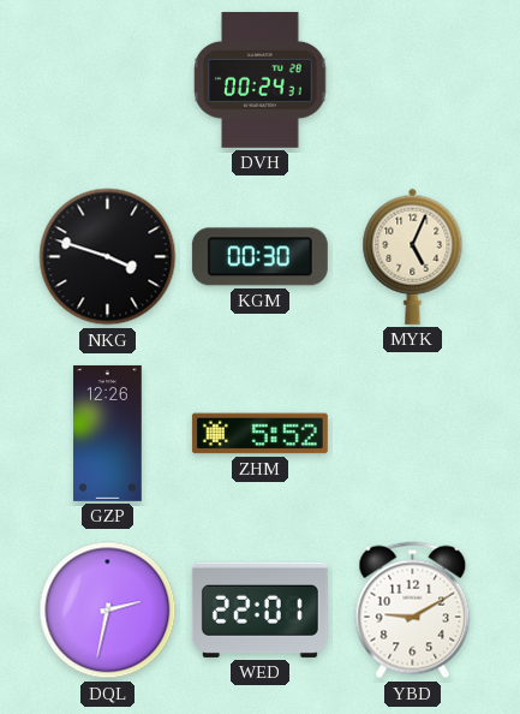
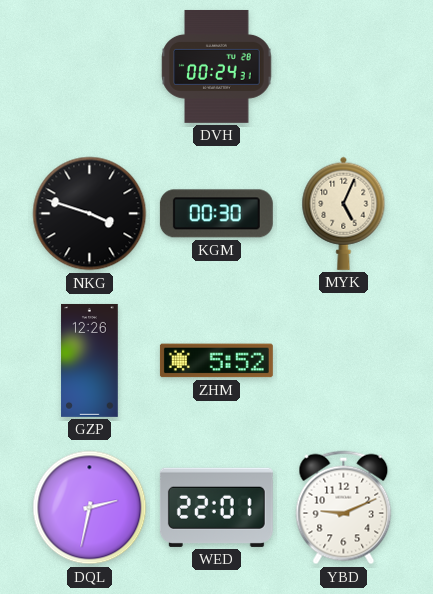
YBD: 9:10 -> 9:11 (344, 508)
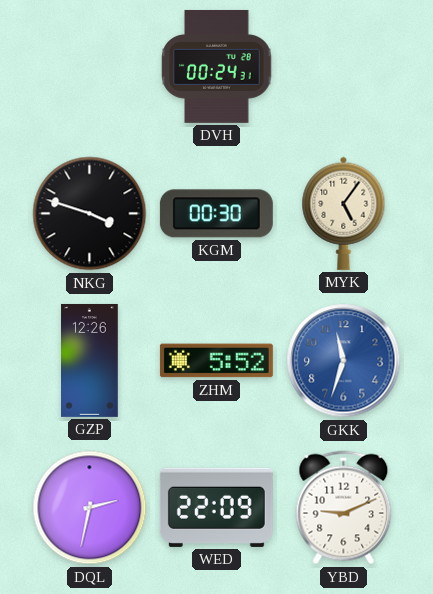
MYK: 5:04 -> 5:06 (344, 213)
GKK: none -> 11:33 (344, 361)
WED: 22:01 -> 22:09 (216, 507)
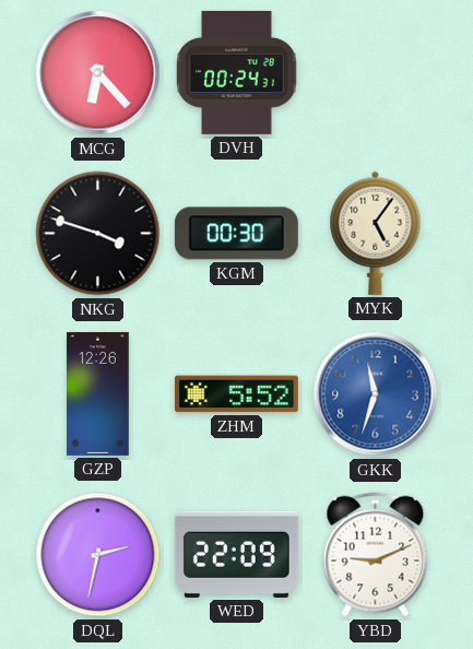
MCG: none -> 6:23 (98, 73)
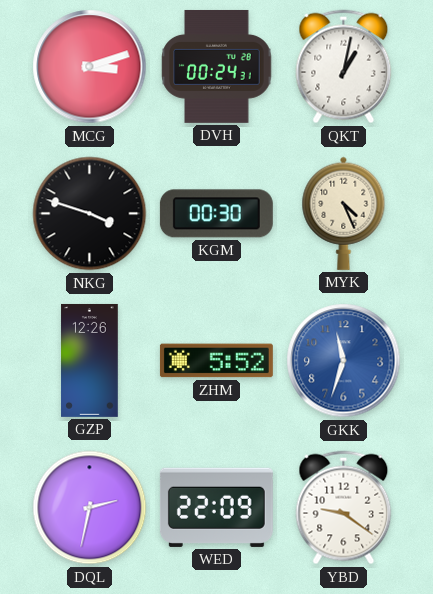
MCG: 6:23 -> 3:12 (90, 67)
QKT: none -> 1:02 (344, 67)
MYK: 5:06 -> 4:26 (344, 213)
YBD: 9:11 -> 9:21 (344, 508)
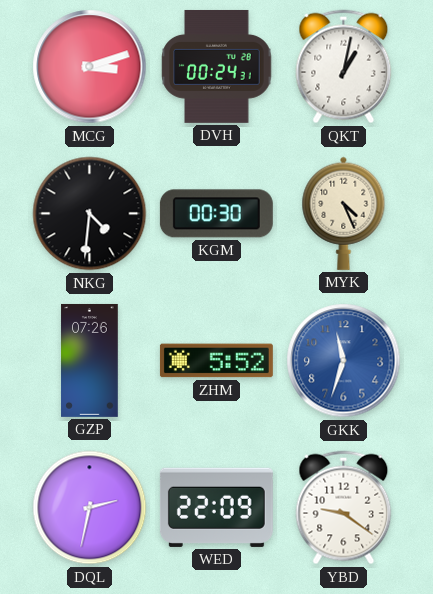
NKG: 3:48 -> 4:31 (90, 214)
GZP: 12:26 -> 07:26 (90, 360)
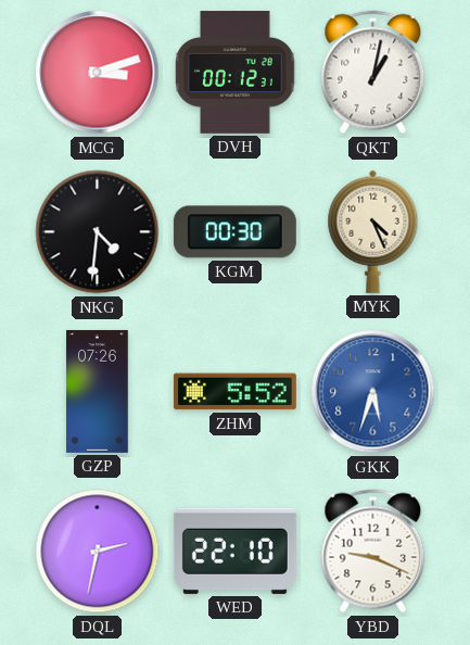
DVH: 00:24 -> 00:12 (236, 72)
GKK: 11:33 -> 5:33 (373, 392)
WED: 22:09 -> 22:10 (234, 551)
YBD: 9:21 -> 9:19 (373, 552)
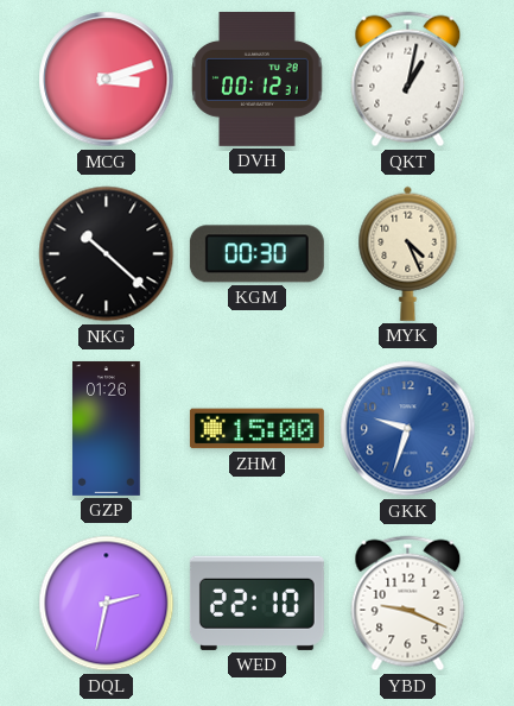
NKG: 4:31 -> 10:22 (107, 254)
GZP: 07:26 -> 01:26 (107, 428)
ZHM: 5:52 -> 15:00 (256, 429)
GKK: 5:33 -> 9:33 (408, 429)
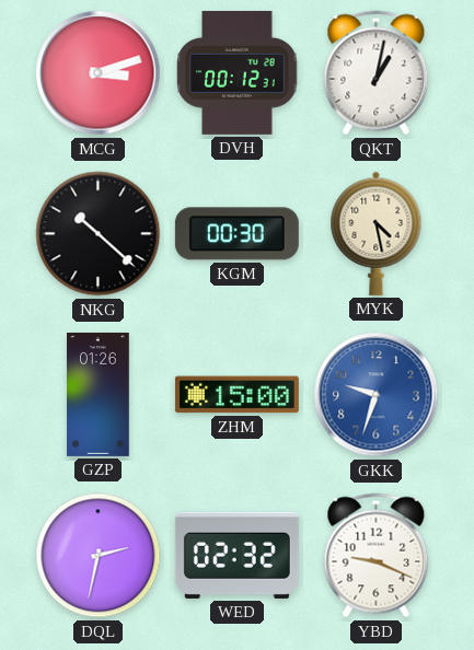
MYK: 4:26 -> 4:28 (377, 233)
WED: 22:10 -> 02:32 (236, 555)
